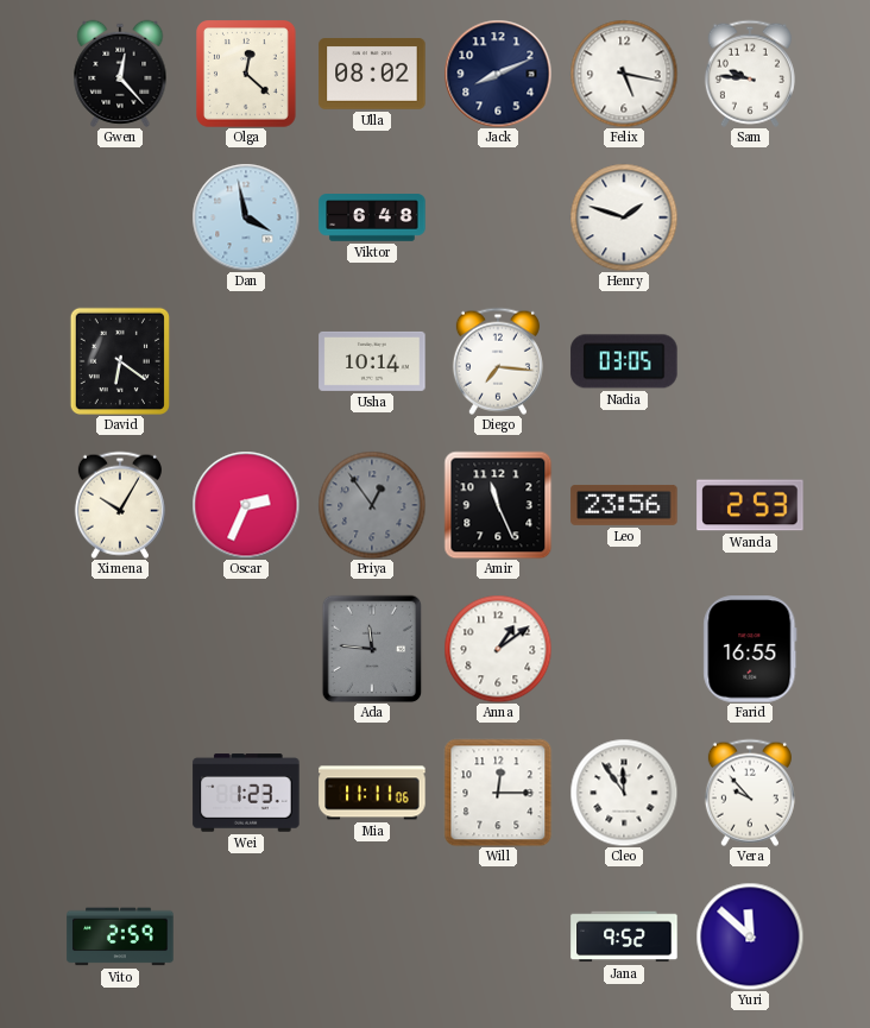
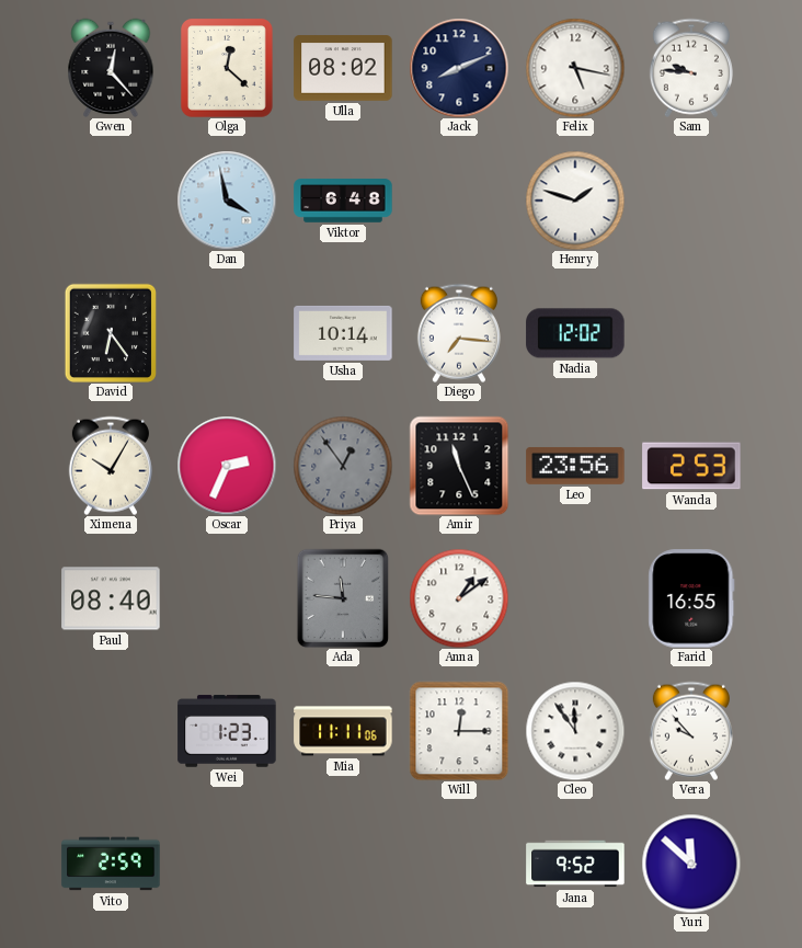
David: 6:21 -> 6:24 (110, 332)
Nadia: 03:05 -> 12:02 (575, 333)
Paul: none -> 08:40 (111, 598)
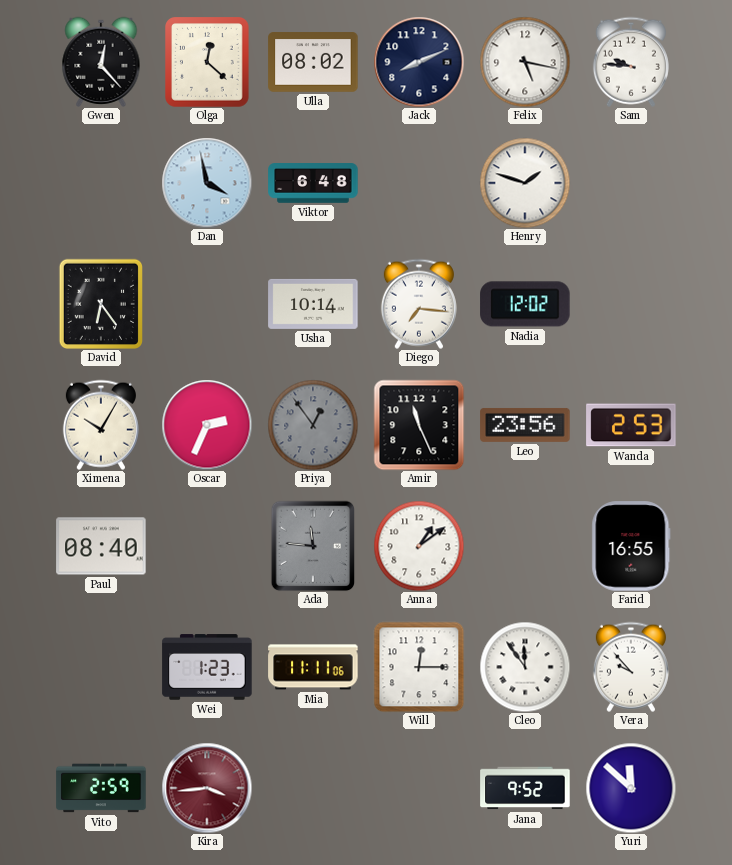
Kira: none -> 3:44 (207, 788)
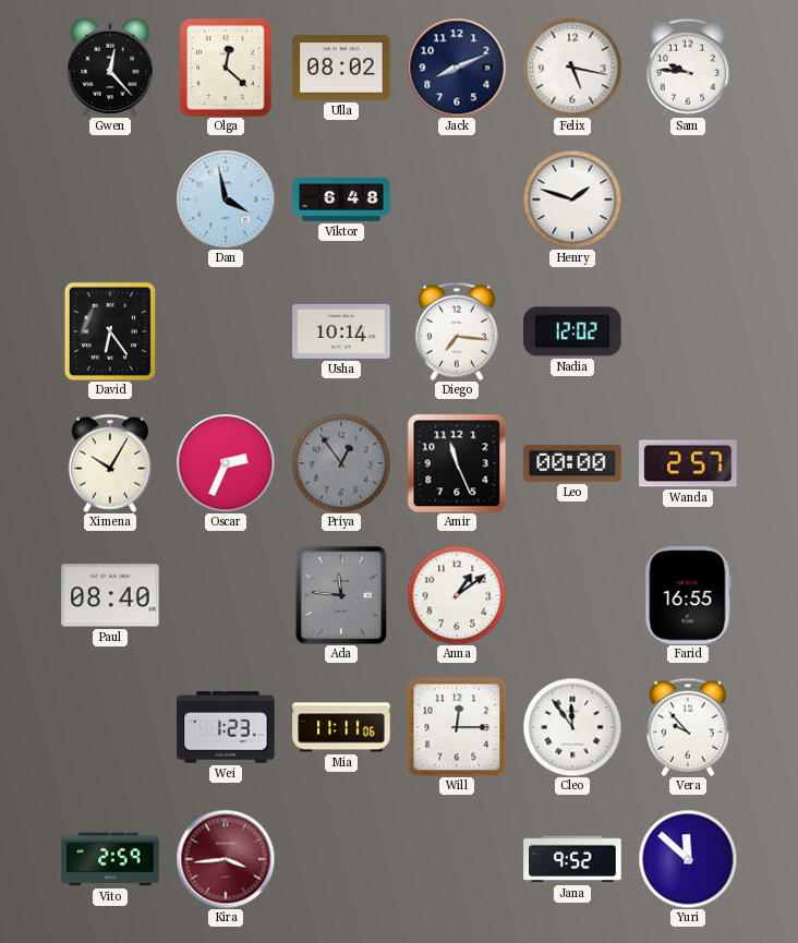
Leo: 23:56 -> 00:00 (572, 463)
Wanda: 2:53 -> 2:57 (688, 463)
